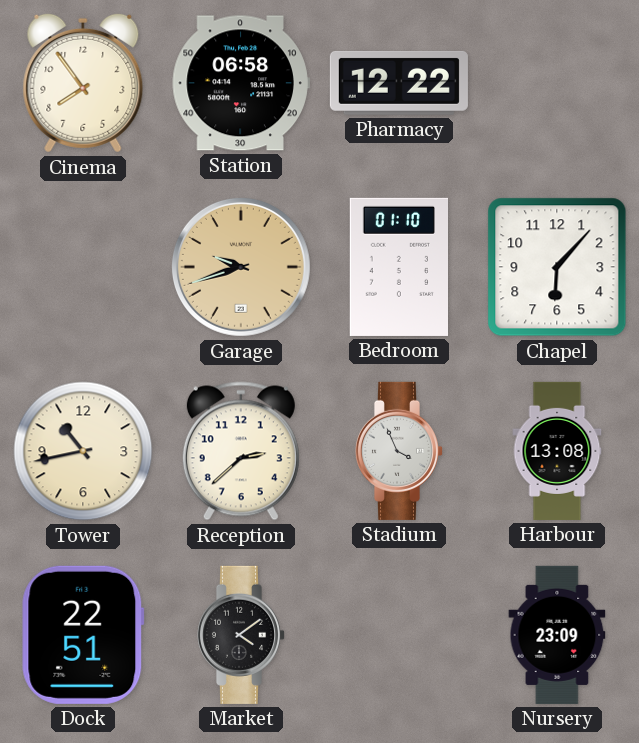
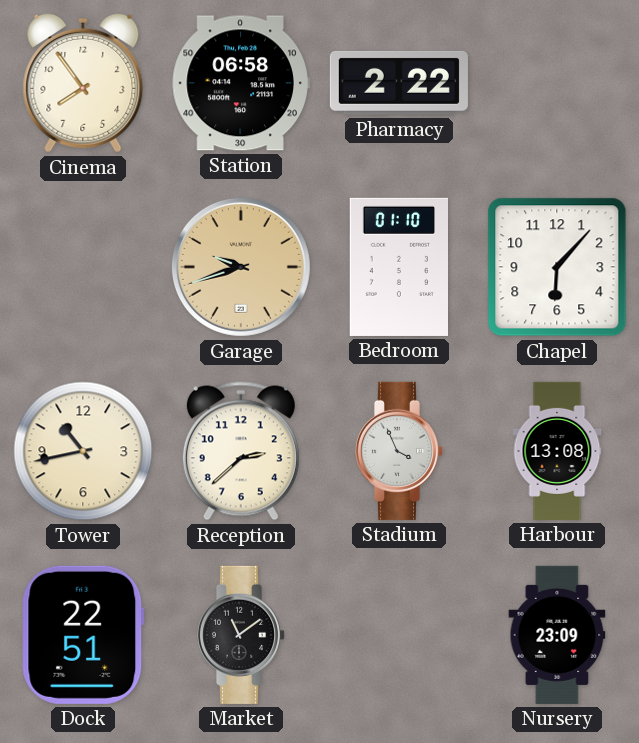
Pharmacy: 12:22 -> 2:22 (399, 83)
Market: 4:09 -> 11:09 (241, 635)
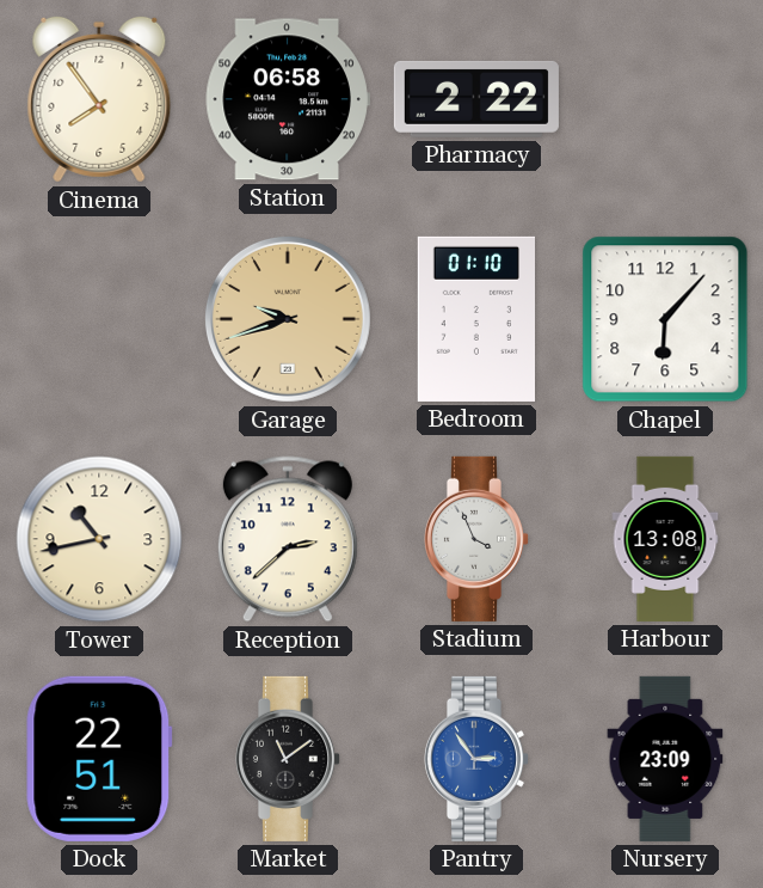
Pantry: none -> 2:54 (476, 759)
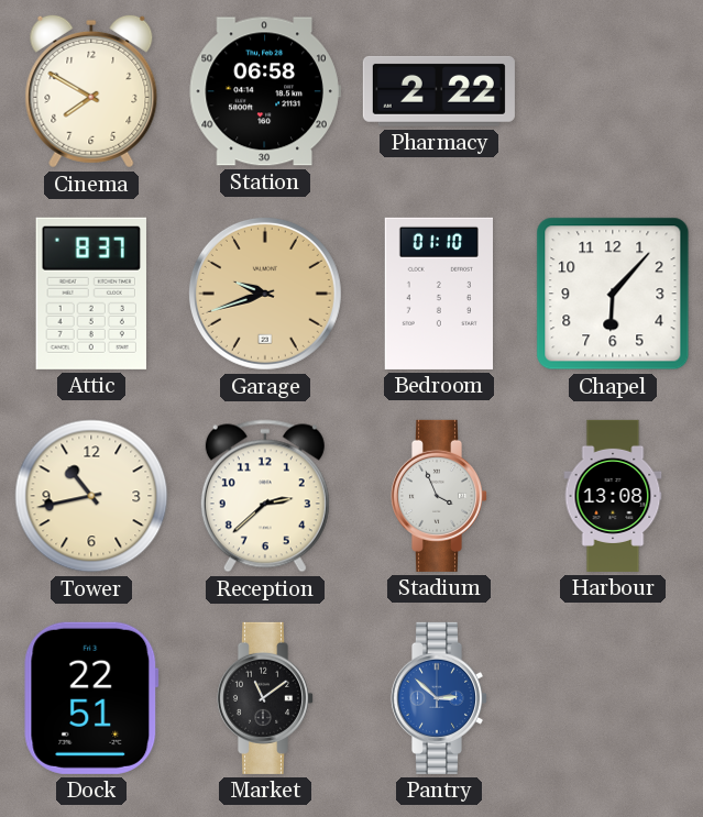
Cinema: 7:54 -> 7:50 (91, 91)
Attic: none -> 8:37 (91, 294)
Pantry: 2:54 -> 2:52 (439, 698)
Nursery: 23:09 -> none (665, 759)
